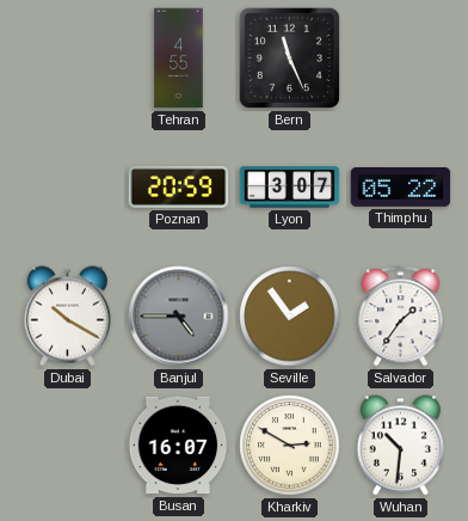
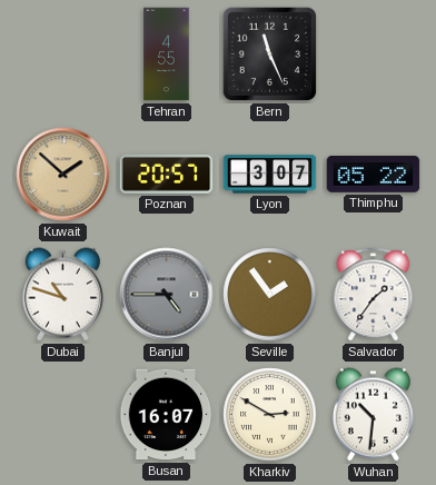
Kuwait: none -> 1:52 (63, 175)
Poznan: 20:59 -> 20:57 (167, 174)
Dubai: 10:20 -> 10:48 (62, 295)
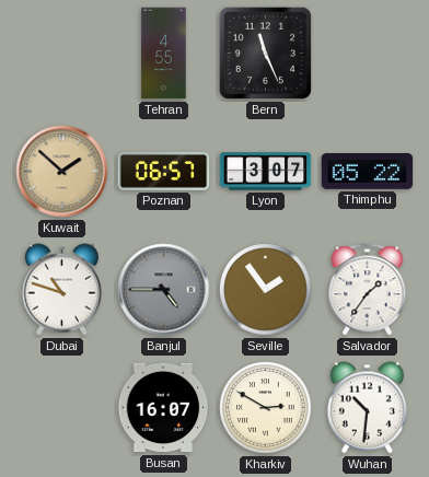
Poznan: 20:57 -> 06:57 (164, 171)
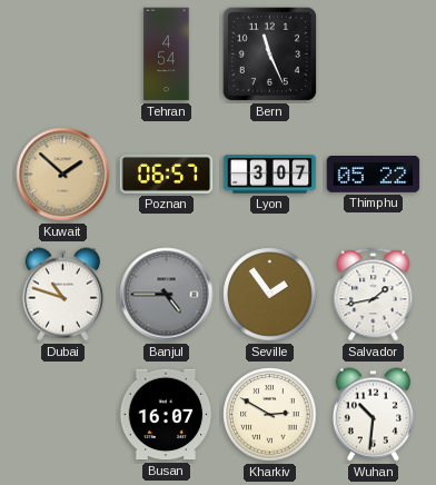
Tehran: 4:55 -> 4:54 (167, 55)
Salvador: 1:36 -> 1:43 (374, 295)
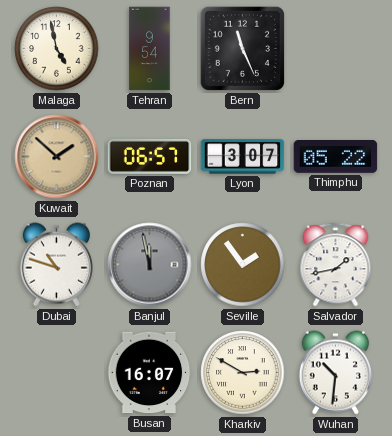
Malaga: none -> 4:58 (57, 49)
Tehran: 4:54 -> 9:54 (150, 49)
Banjul: 4:45 -> 11:58 (150, 265)
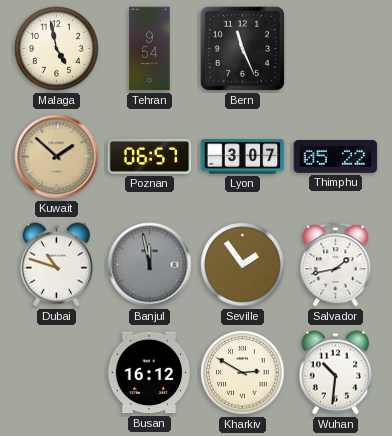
Busan: 16:07 -> 16:12 (149, 373)
